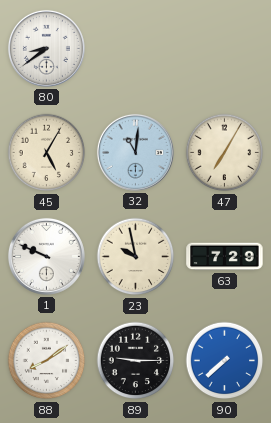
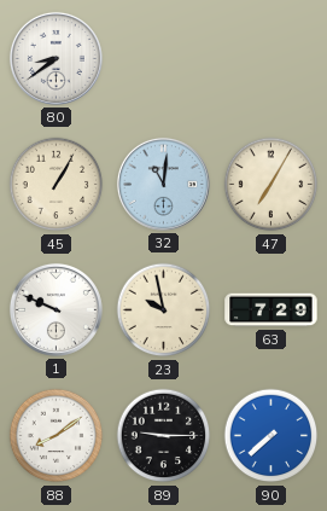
45: 5:05 -> 1:05 (57, 185)
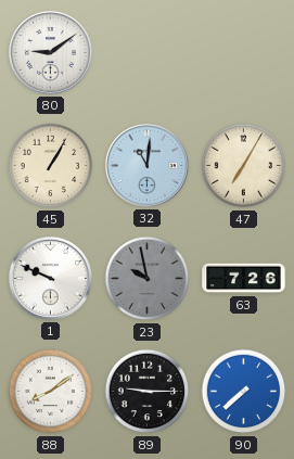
80: 8:39 -> 9:09 (50, 52)
23 dial: cream -> grey (148, 279)
63: 7:29 -> 7:26 (244, 279)
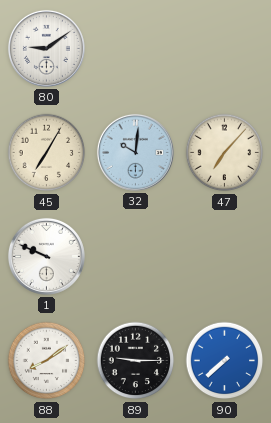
45: 1:05 -> 7:05 (47, 153)
32: 11:01 -> 10:01 (135, 152)
47: 7:05 -> 7:07 (225, 153)
23: 9:58 -> none (148, 279)
63: 7:26 -> none (244, 279)
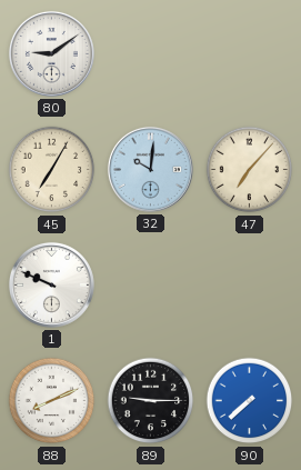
88: 8:09 -> 8:11 (52, 401)
